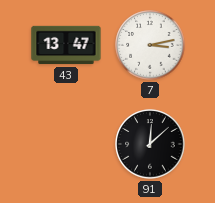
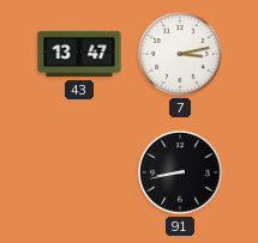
91: 12:08 -> 8:43 (180, 172)
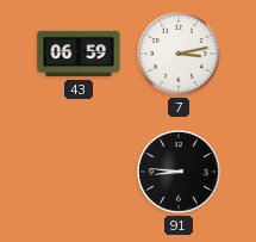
43: 13:47 -> 06:59 (79, 54)
91: 8:43 -> 8:46 (179, 172)
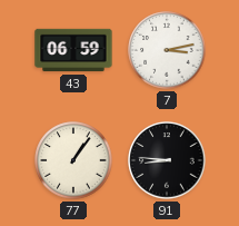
77: none -> 1:06 (73, 160)
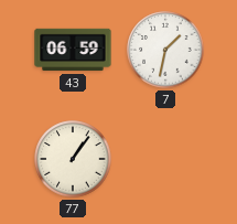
7: 3:13 -> 1:32 (165, 50)
91: 8:46 -> none (167, 160)
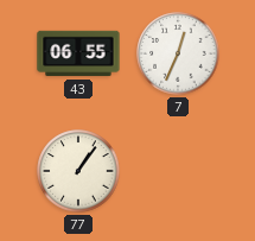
43: 06:59 -> 06:55 (78, 53)
7: 1:32 -> 12:34 (178, 53)
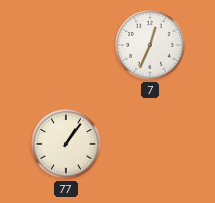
43: 06:55 -> none (78, 53)
